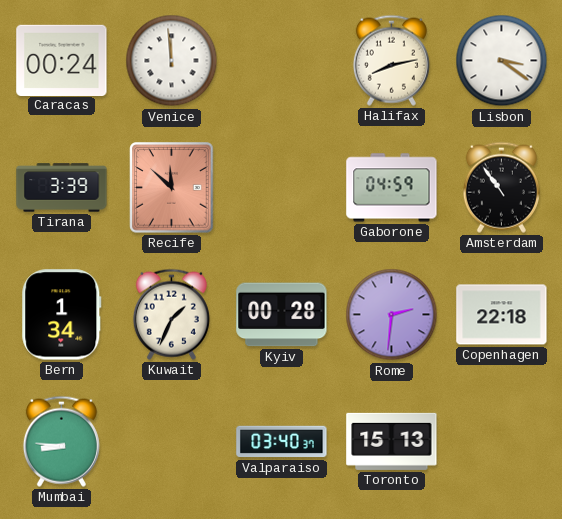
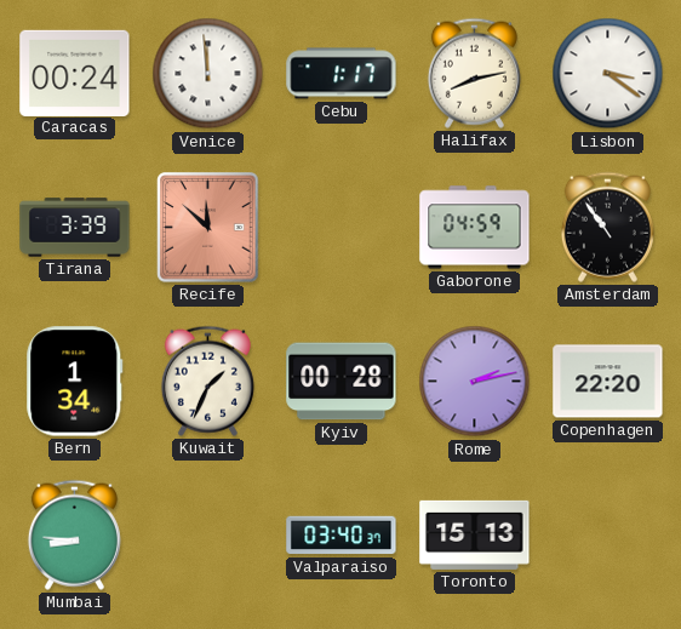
Cebu: none -> 1:17 (342, 74)
Rome: 2:31 -> 2:13 (475, 382)
Copenhagen: 22:18 -> 22:20 (608, 382)
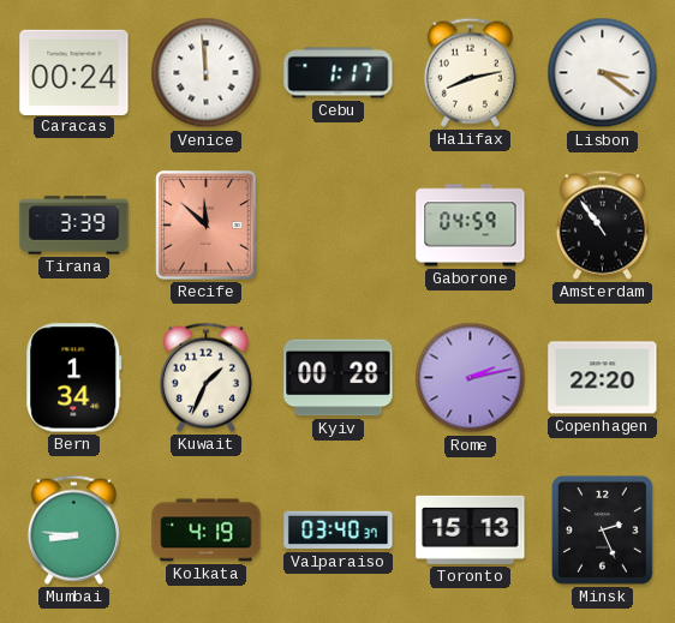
Kolkata: none -> 4:19 (207, 531)
Minsk: none -> 2:26 (603, 531)
